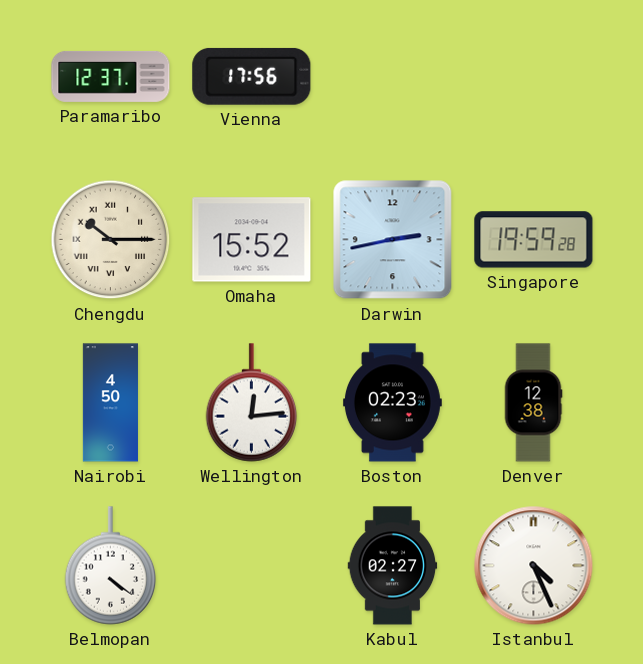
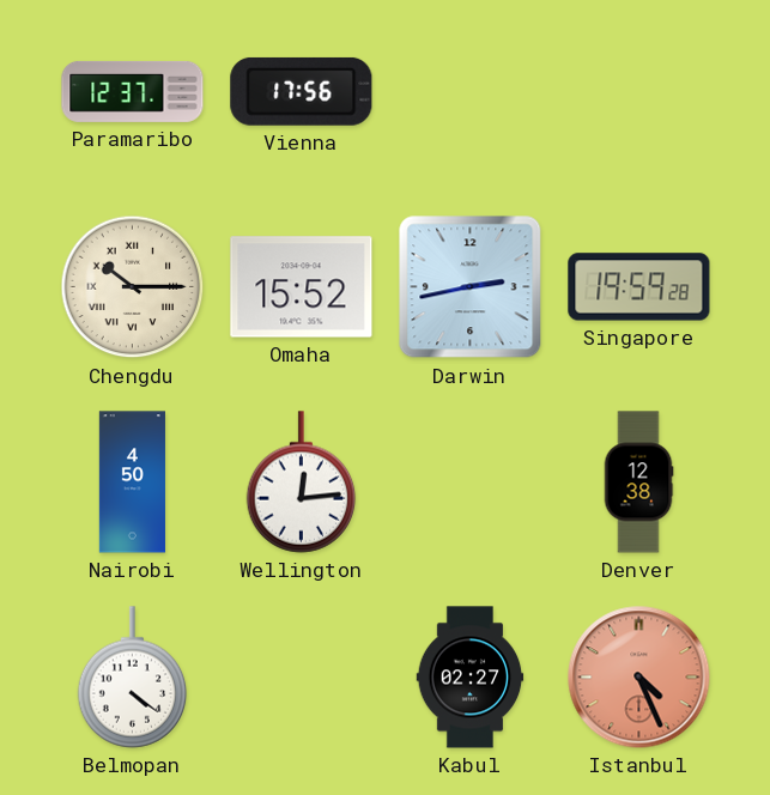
Boston: 02:23 -> none (392, 403)
Istanbul dial: white -> salmon (639, 678)
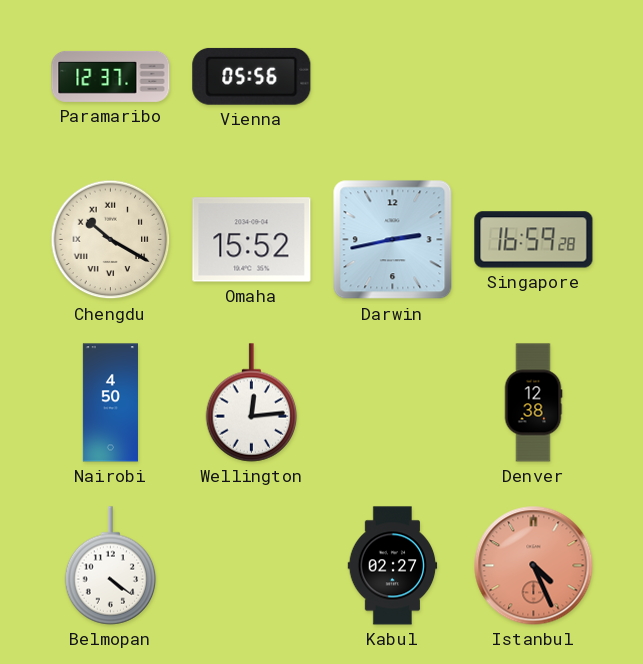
Vienna: 17:56 -> 05:56 (252, 76)
Chengdu: 10:15 -> 10:20 (111, 240)
Singapore: 19:59 -> 16:59 (534, 240)
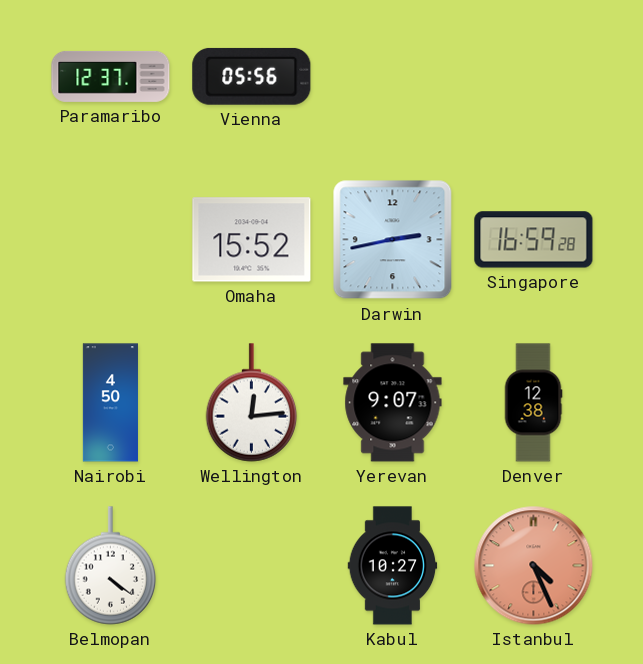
Chengdu: 10:20 -> none (111, 240)
Yerevan: none -> 9:07 (393, 403)
Kabul: 02:27 -> 10:27 (393, 566)
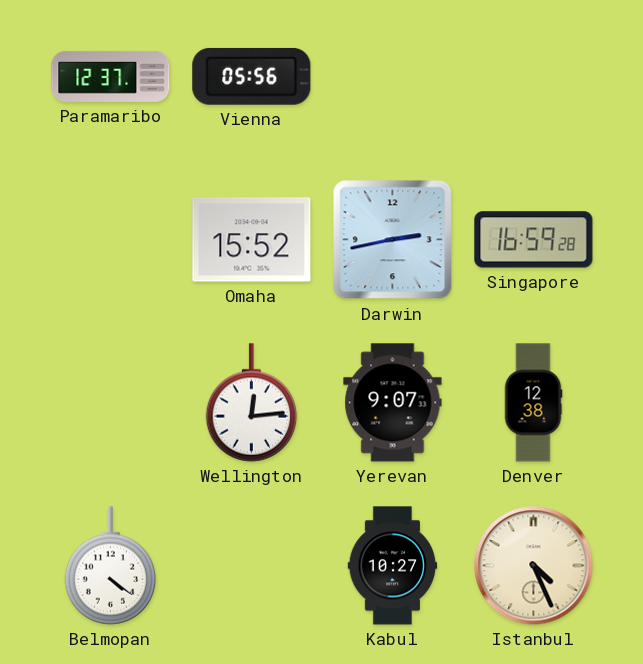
Nairobi: 4:50 -> none (110, 403)
Istanbul dial: salmon -> cream (534, 566)
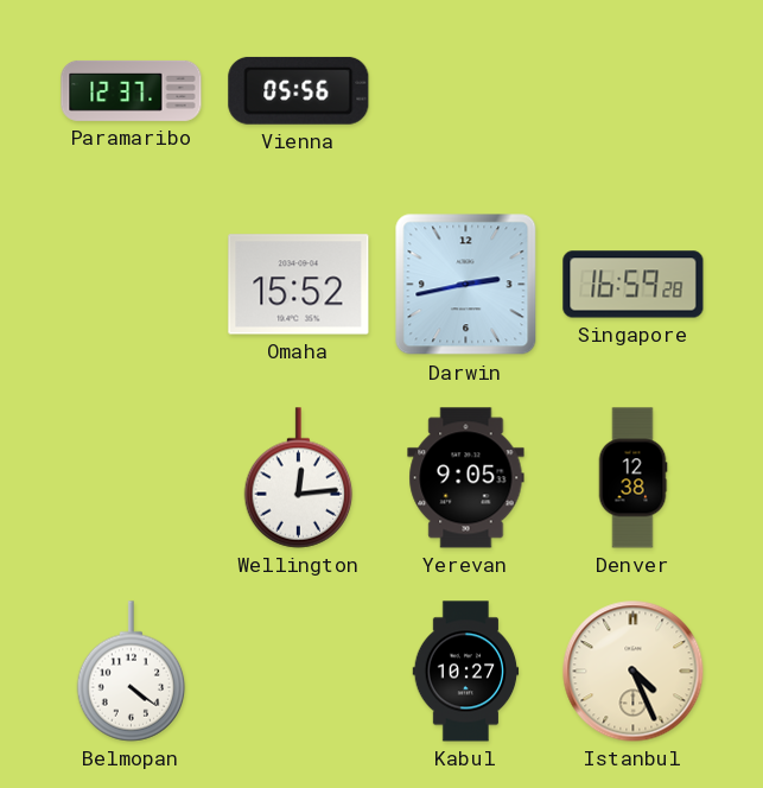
Yerevan: 9:07 -> 9:05 (466, 478)
